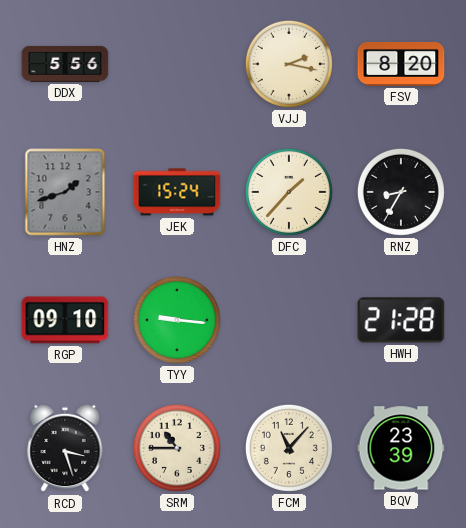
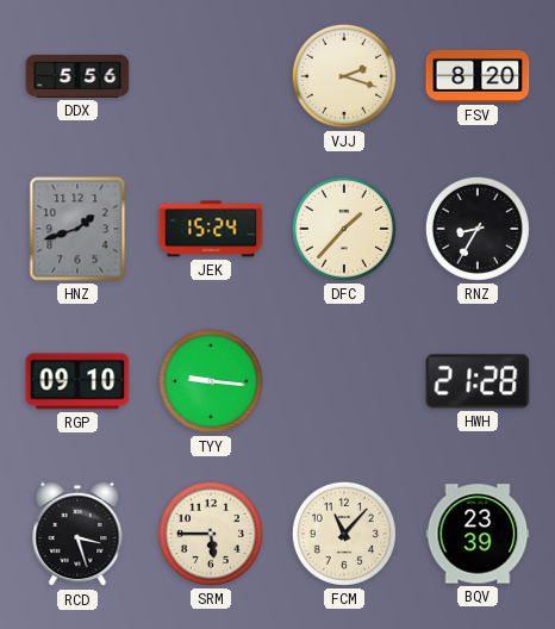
VJJ: 2:17 -> 2:18 (344, 76)
SRM: 10:45 -> 5:45 (211, 534)
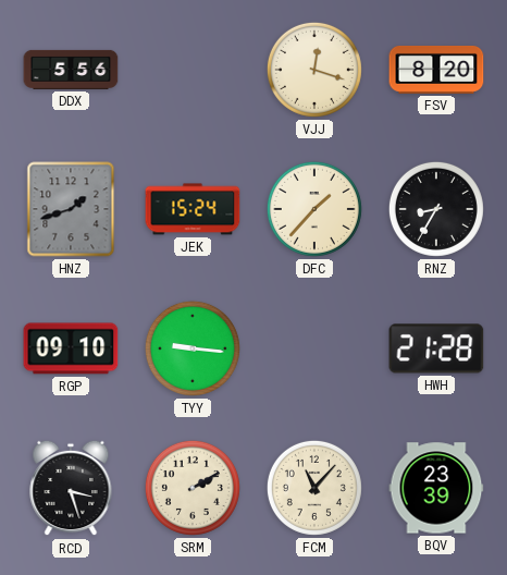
VJJ: 2:18 -> 12:18 (314, 70)
SRM: 5:45 -> 2:10 (193, 488)
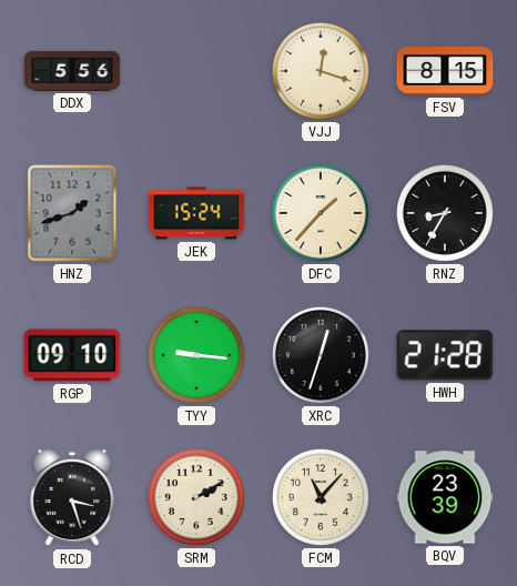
FSV: 8:20 -> 8:15 (445, 71)
XRC: none -> 12:33 (321, 355)
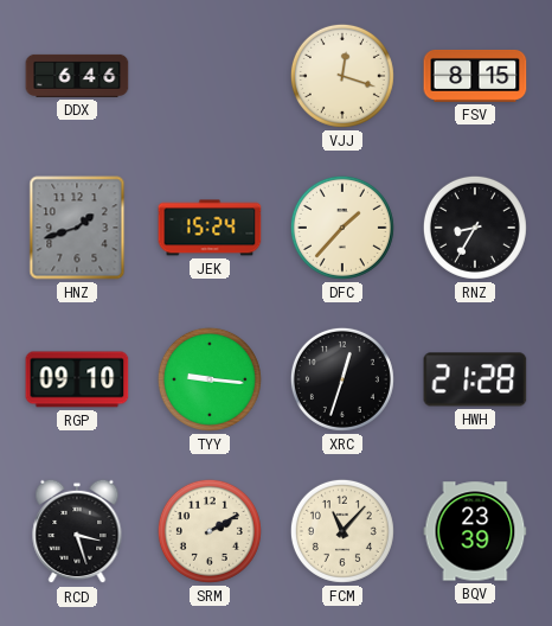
DDX: 5:56 -> 6:46 (77, 76)
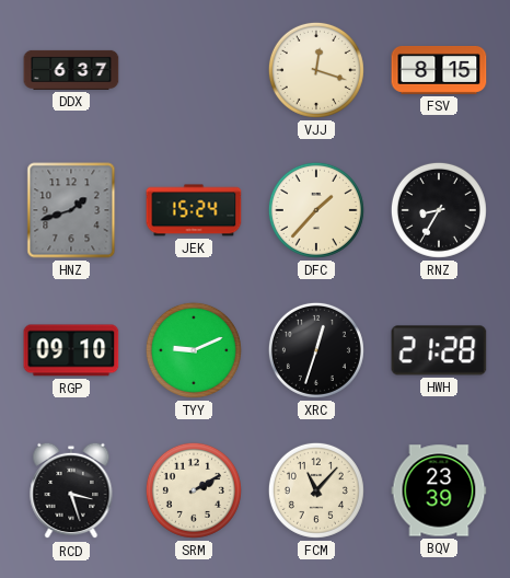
DDX: 6:46 -> 6:37 (71, 70)
TYY: 9:16 -> 9:11 (194, 350)
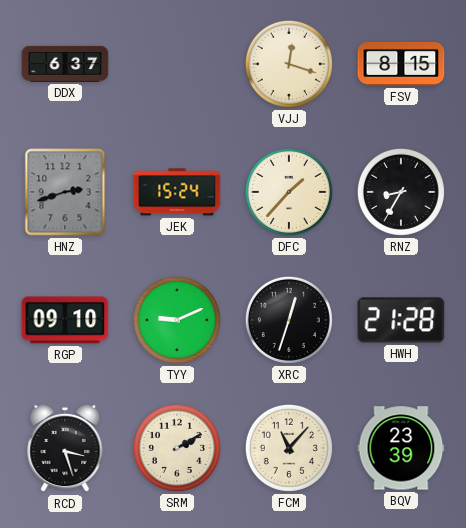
HNZ: 1:42 -> 2:42 (65, 192)
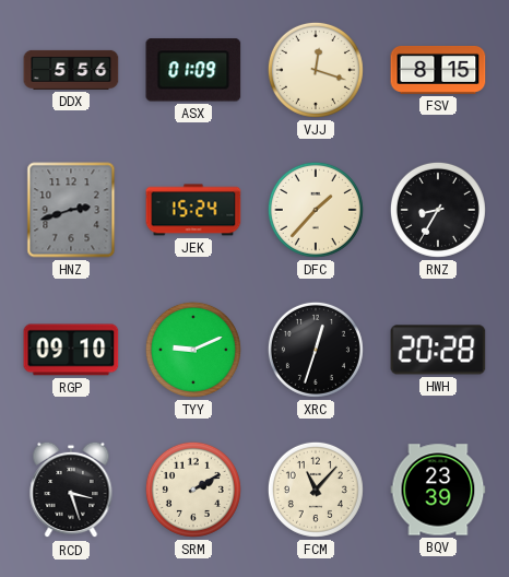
DDX: 6:37 -> 5:56 (71, 70)
ASX: none -> 01:09 (193, 70)
HWH: 21:28 -> 20:28 (438, 350)
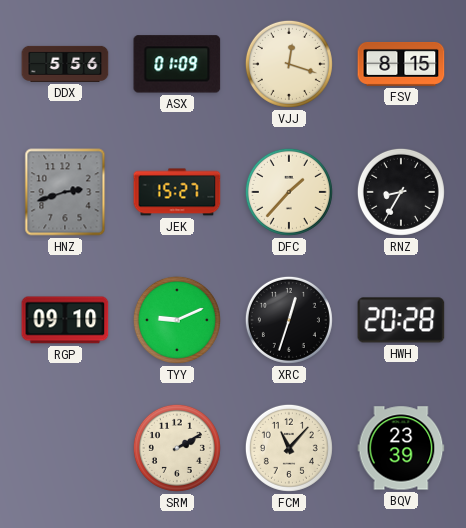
JEK: 15:24 -> 15:27 (177, 192)
RCD: 3:27 -> none (71, 490)
